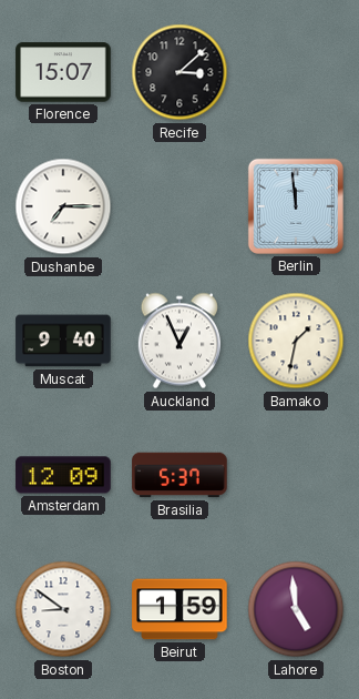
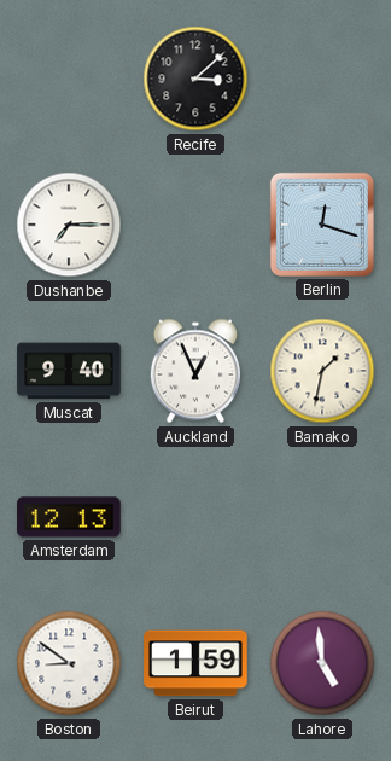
Florence: 15:07 -> none (63, 72)
Berlin: 11:59 -> 12:18 (322, 225)
Amsterdam: 12:09 -> 12:13 (69, 517)
Brasilia: 5:37 -> none (179, 475)
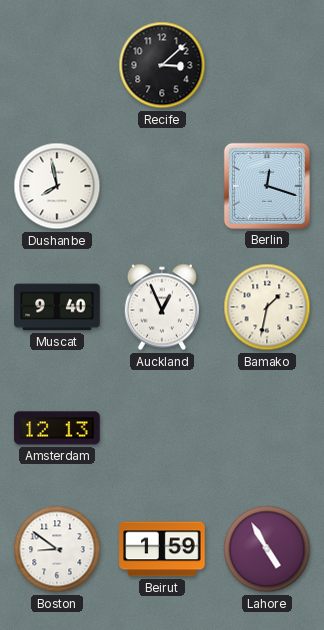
Dushanbe: 7:15 -> 7:58 (57, 186)
Lahore: 4:59 -> 4:55 (267, 549)
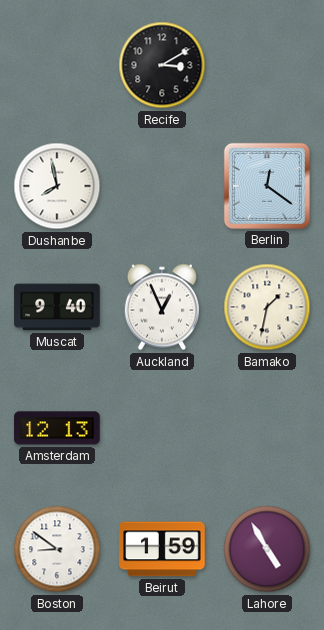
Recife: 3:08 -> 3:10 (162, 65)
Berlin: 12:18 -> 12:21 (267, 186)
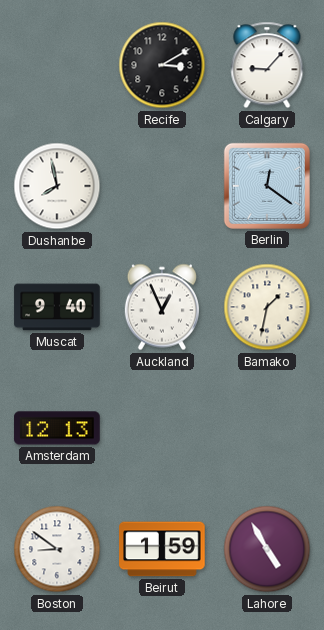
Calgary: none -> 9:07 (267, 65)
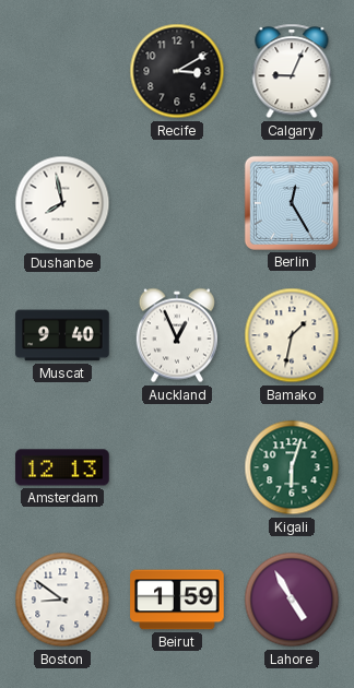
Calgary: 9:07 -> 9:04 (292, 71)
Berlin: 12:21 -> 12:25 (292, 203)
Kigali: none -> 6:03 (292, 467)
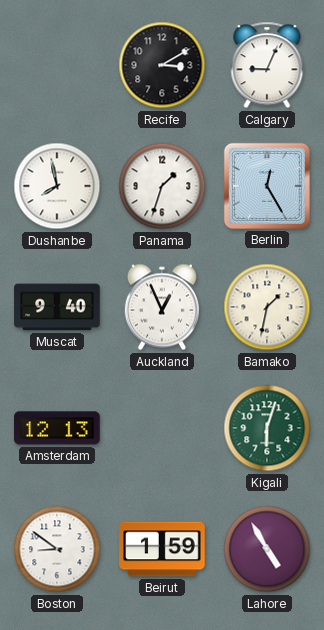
Panama: none -> 1:33 (162, 186)
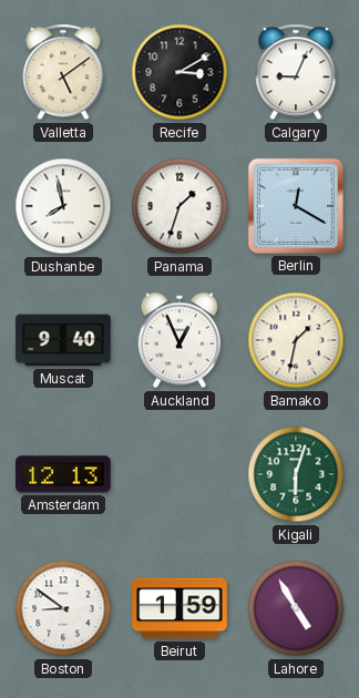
Valletta: none -> 5:09 (63, 72)
Berlin: 12:25 -> 12:20 (296, 206)
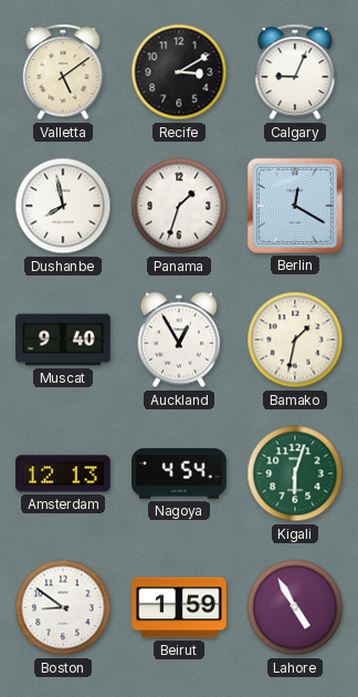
Auckland: 12:56 -> 12:55 (179, 340)
Nagoya: none -> 4:54 (179, 474)
